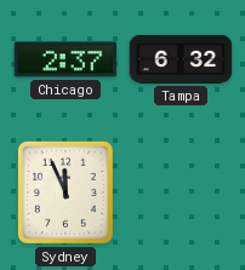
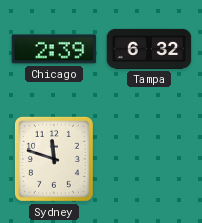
Chicago: 2:37 -> 2:39 (54, 49)
Sydney: 11:56 -> 11:48 (54, 159)
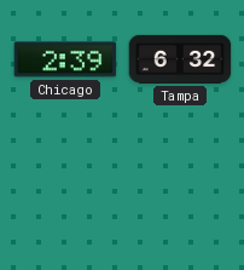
Sydney: 11:48 -> none (54, 159)
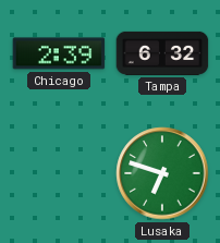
Lusaka: none -> 6:48 (162, 173)
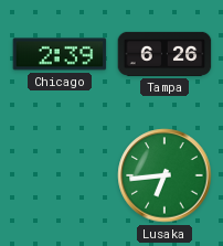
Tampa: 6:32 -> 6:26 (164, 54)
Lusaka: 6:48 -> 6:44 (164, 175)
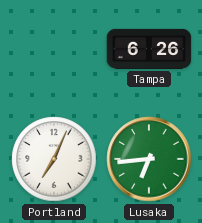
Chicago: 2:39 -> none (60, 54)
Portland: none -> 7:04 (54, 159)
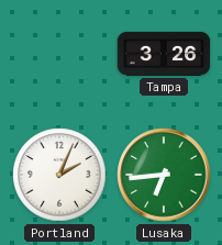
Tampa: 6:26 -> 3:26 (164, 54)
Portland: 7:04 -> 2:04 (59, 175)
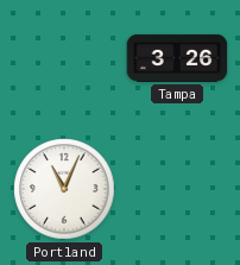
Portland: 2:04 -> 11:04 (64, 189)
Lusaka: 6:44 -> none (164, 175)
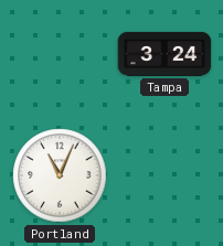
Tampa: 3:26 -> 3:24 (164, 54)
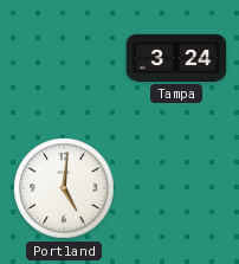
Portland: 11:04 -> 5:01 (64, 188)
